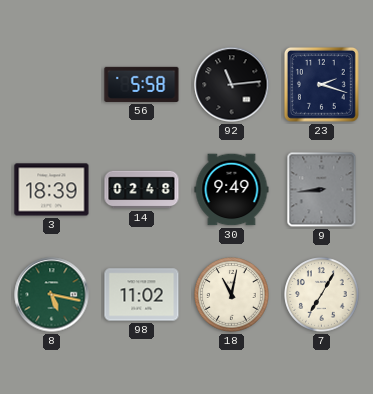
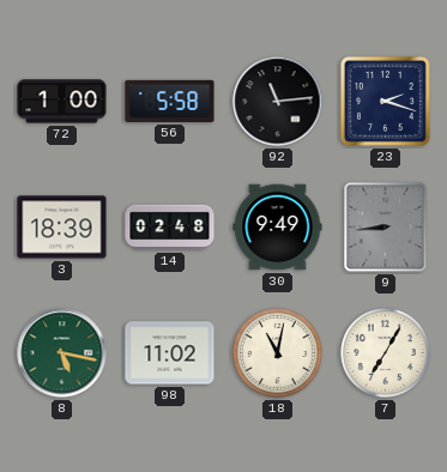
72: none -> 1:00 (62, 102)
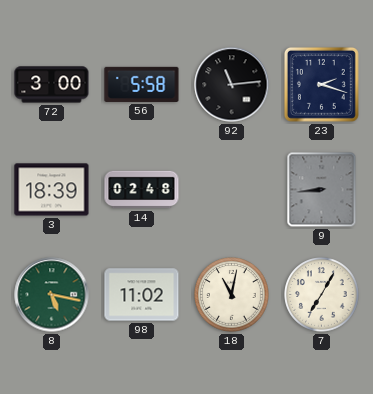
72: 1:00 -> 3:00 (52, 85)
30: 9:49 -> none (278, 228)
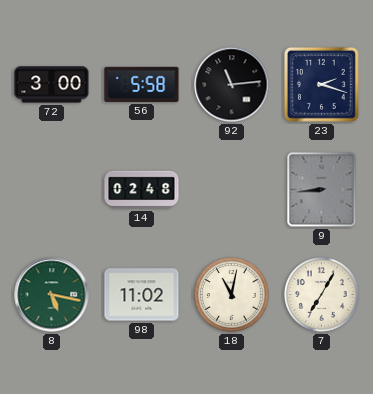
3: 18:39 -> none (52, 190)
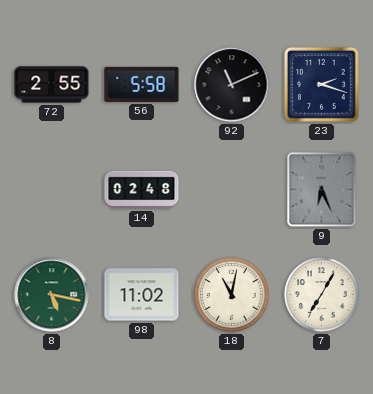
72: 3:00 -> 2:55 (52, 85)
92: 11:14 -> 11:11 (232, 85)
9: 8:44 -> 6:26 (322, 190)
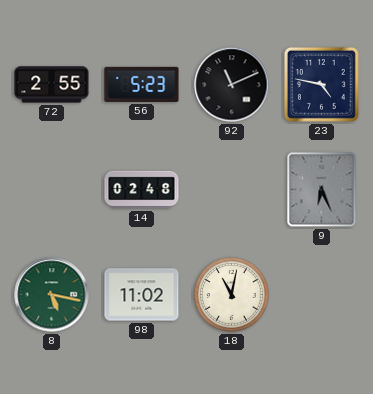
56: 5:58 -> 5:23 (142, 84)
23: 2:18 -> 4:47 (321, 84)
7: 7:05 -> none (322, 295)
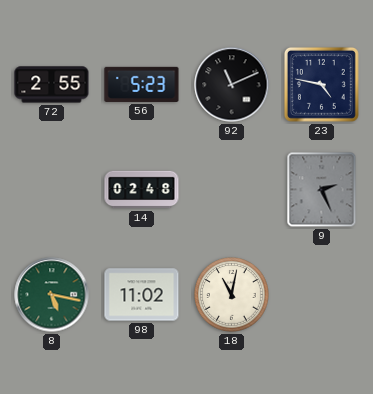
9: 6:26 -> 2:26 (322, 190)
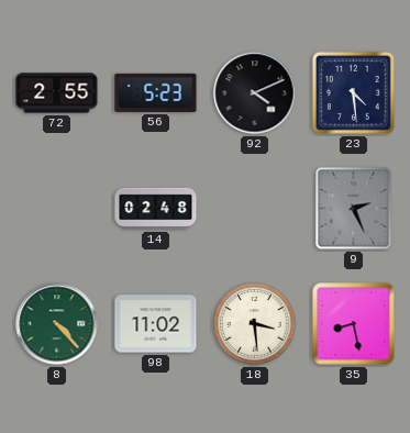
92: 11:11 -> 4:11 (255, 93)
23: 4:47 -> 4:29 (353, 92)
8: 5:17 -> 4:23 (57, 324)
18: 11:02 -> 3:29 (255, 324)
35: none -> 8:28 (354, 324)
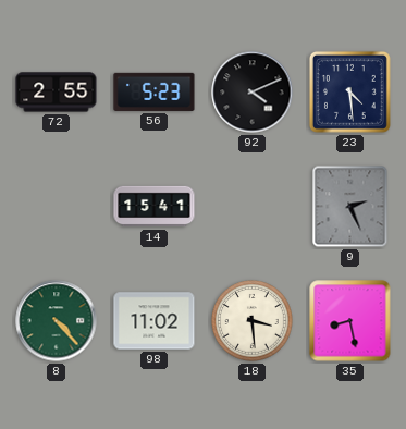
14: 02:48 -> 15:41 (155, 207)
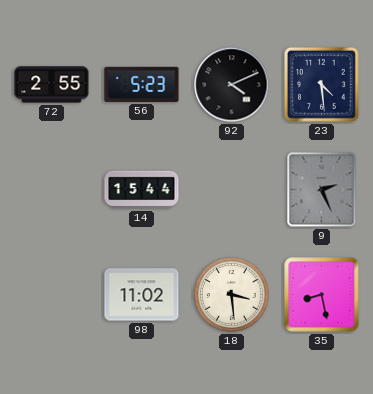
14: 15:41 -> 15:44 (142, 190)
8: 4:23 -> none (57, 321)
